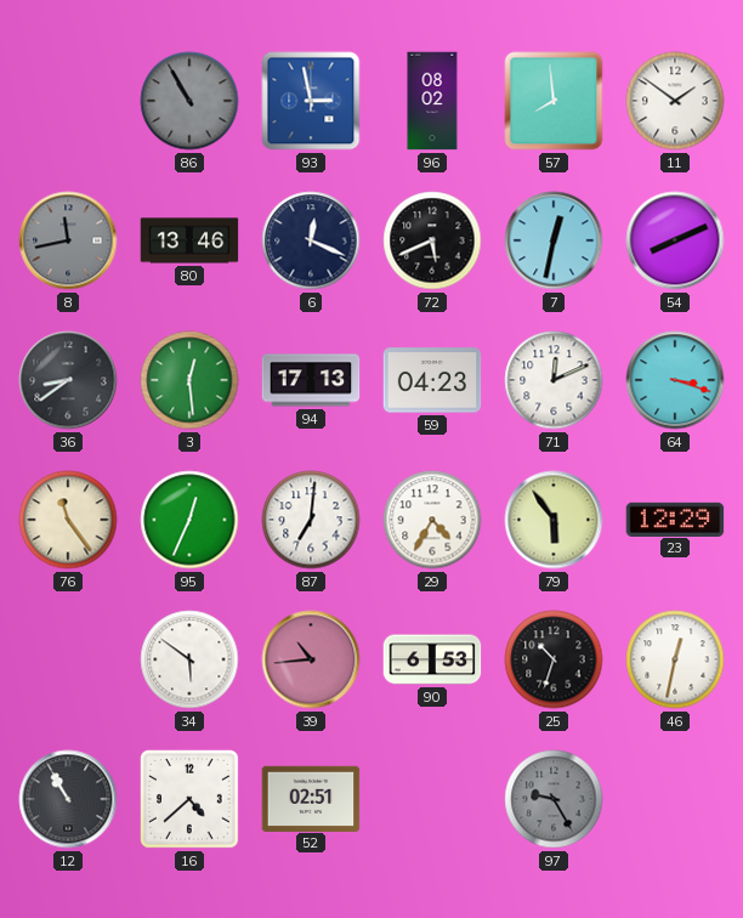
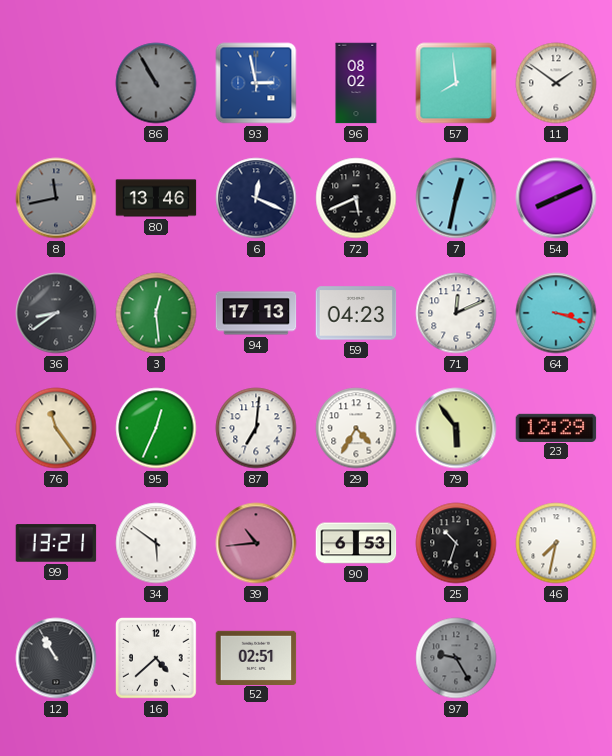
99: none -> 13:21 (56, 543)
46: 12:32 -> 7:32 (556, 543)
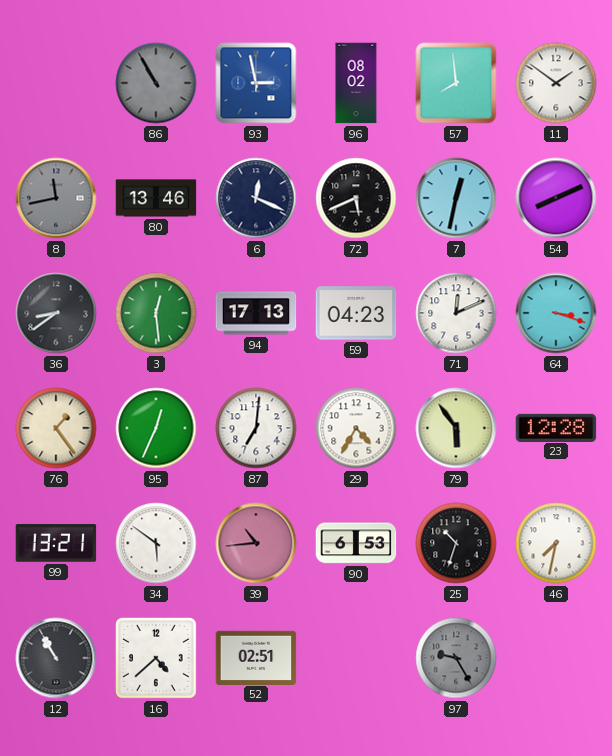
76: 11:24 -> 1:24 (56, 428)
23: 12:29 -> 12:28 (556, 427)
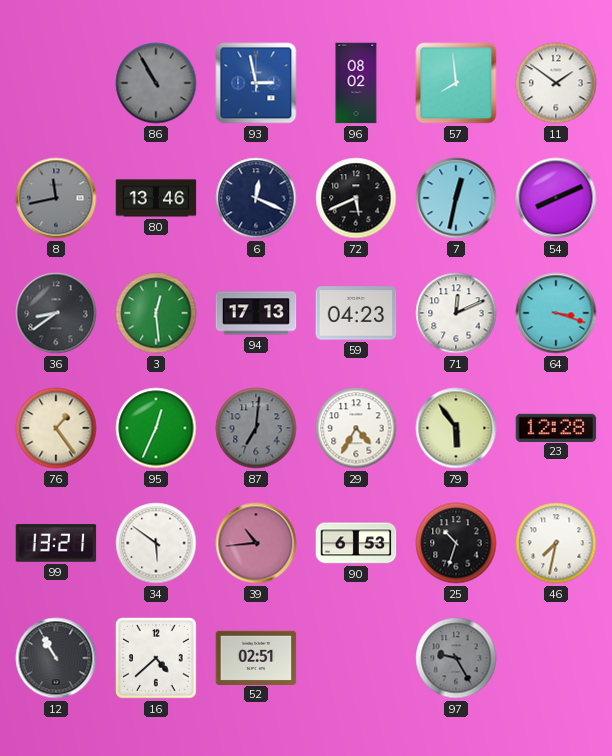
87 dial: white -> grey (256, 428)
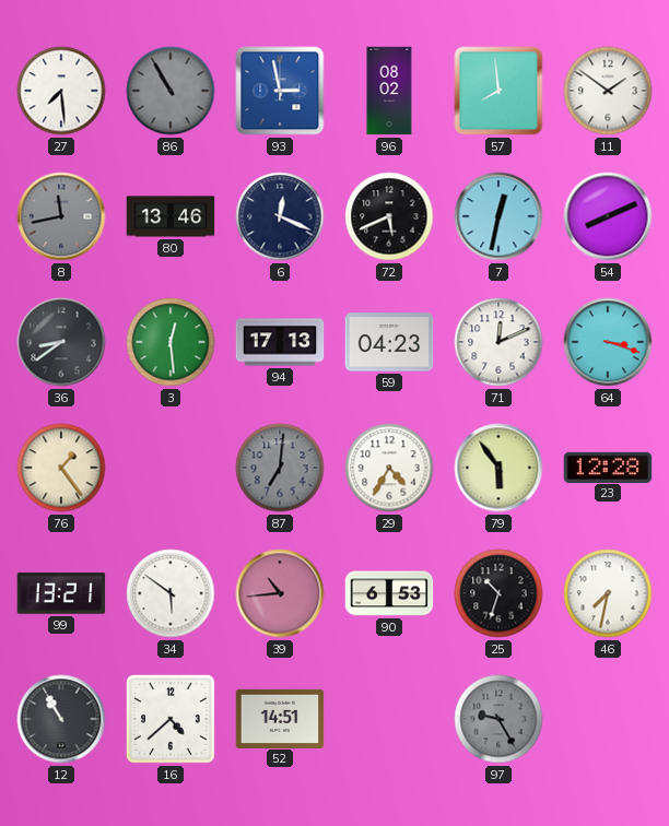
27: none -> 7:29 (61, 91)
95: 12:34 -> none (156, 428)
52: 02:51 -> 14:51 (280, 718)
